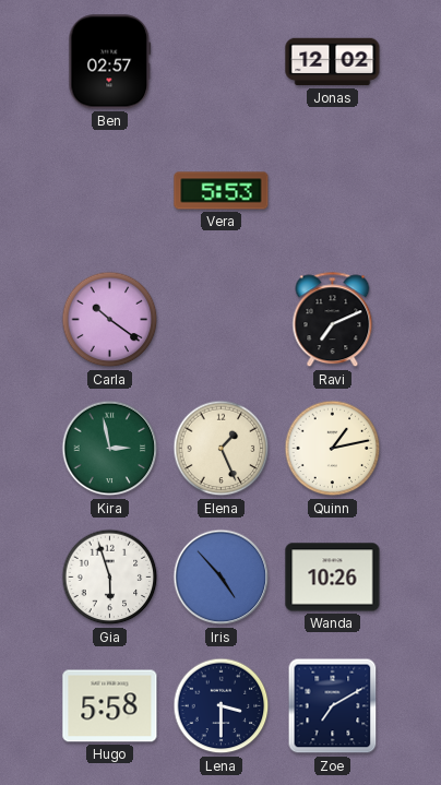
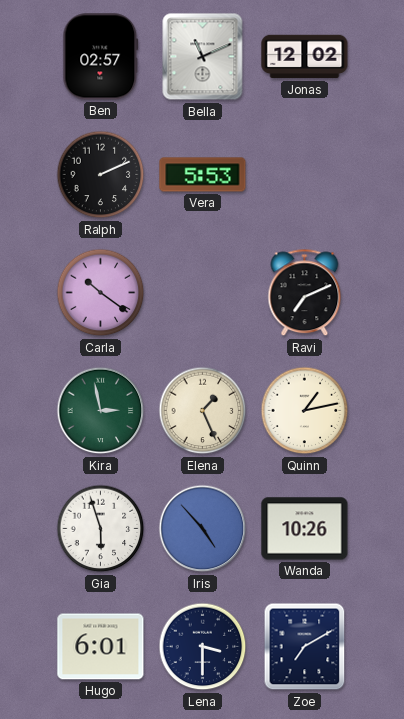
Bella: none -> 11:11 (203, 57)
Ralph: none -> 2:11 (101, 175)
Hugo: 5:58 -> 6:01 (101, 647)
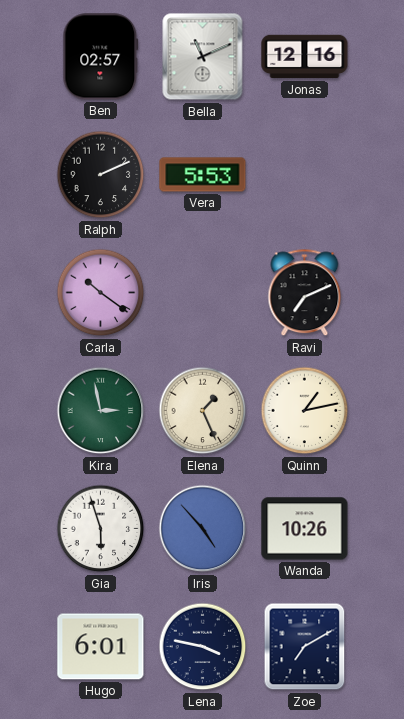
Jonas: 12:02 -> 12:16 (305, 57)
Lena: 3:30 -> 3:47 (203, 647)
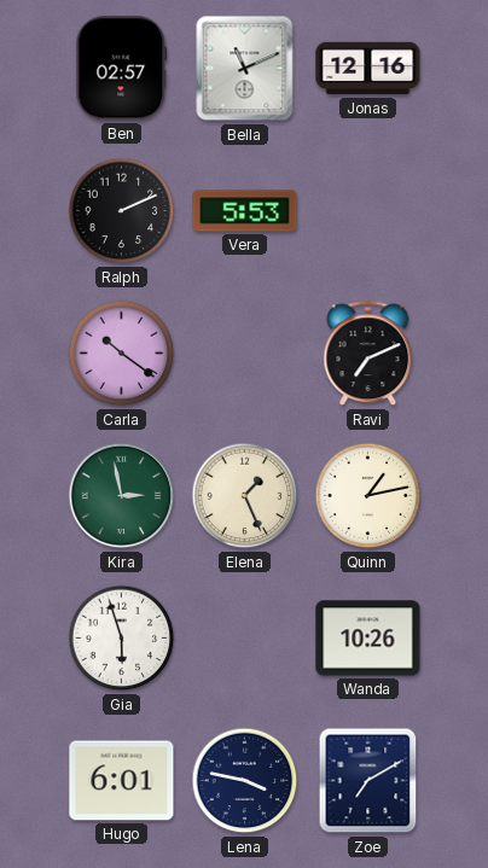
Iris: 4:53 -> none (203, 529)
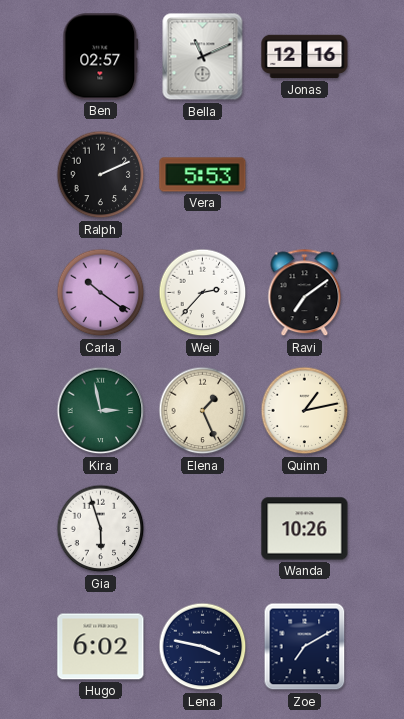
Wei: none -> 2:37 (203, 293)
Ravi: 7:11 -> 7:09 (305, 293)
Hugo: 6:01 -> 6:02 (101, 647)
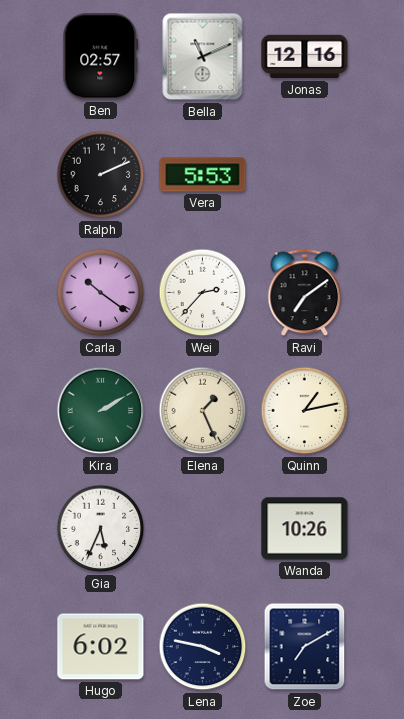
Kira: 2:58 -> 2:10 (101, 411)
Gia: 5:57 -> 5:34 (101, 529)
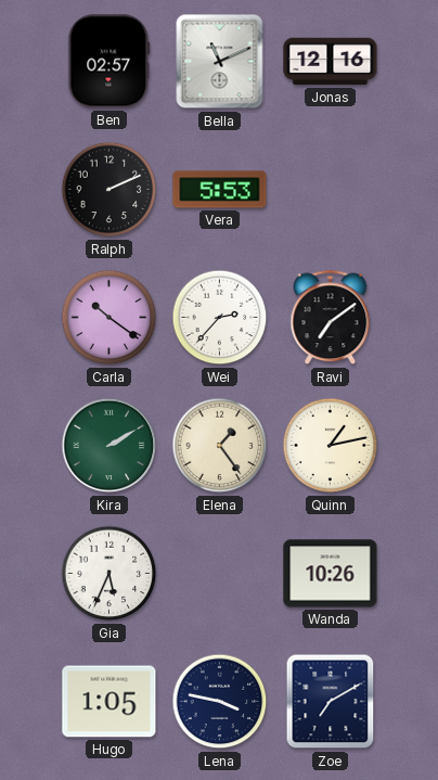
Elena: 1:26 -> 1:24 (220, 446)
Hugo: 6:02 -> 1:05 (110, 702)
